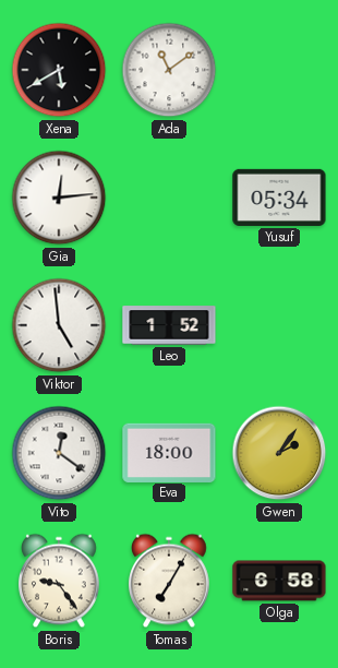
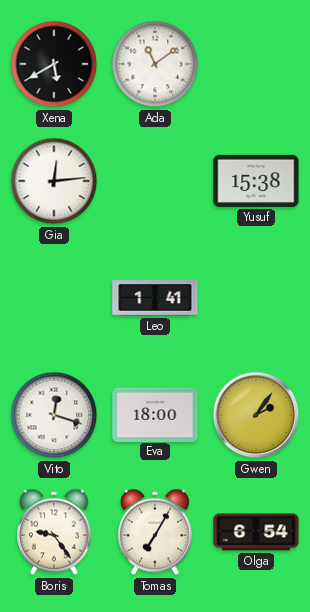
Yusuf: 05:34 -> 15:38 (256, 181)
Viktor: 4:59 -> none (59, 325)
Leo: 1:52 -> 1:41 (155, 298)
Vito: 12:21 -> 12:18 (54, 415)
Olga: 6:58 -> 6:54 (256, 532)
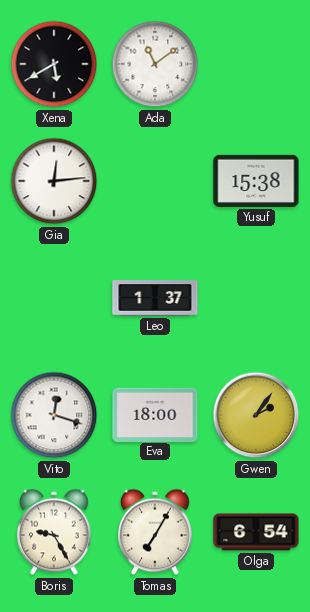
Leo: 1:41 -> 1:37 (155, 298)
Boris: 9:24 -> 9:25 (55, 532)
